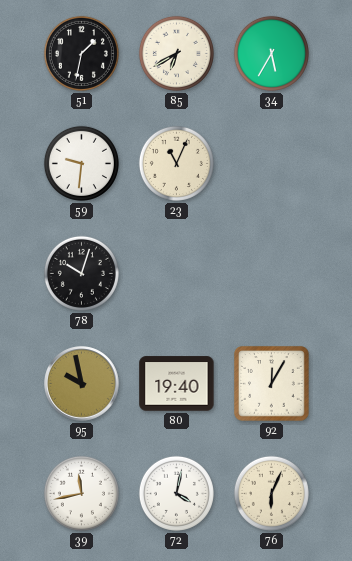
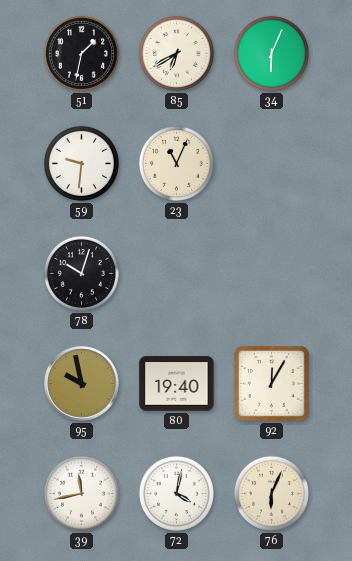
34: 5:35 -> 6:04 (271, 53)
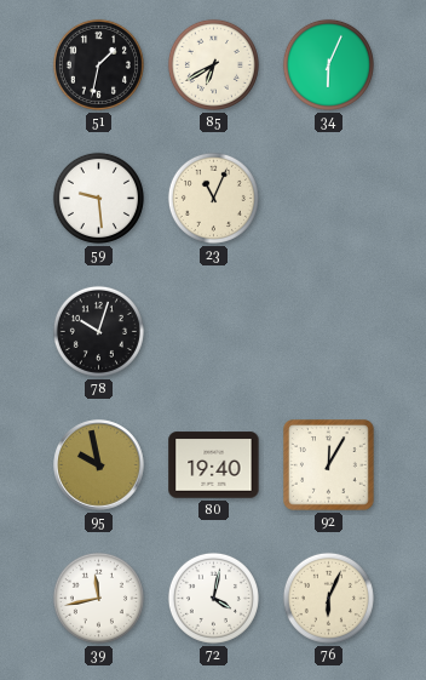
59: 9:31 -> 9:29 (98, 198)
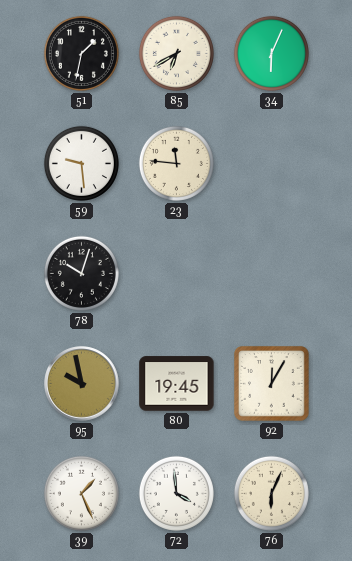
23: 11:04 -> 11:46 (176, 163)
80: 19:40 -> 19:45 (177, 384)
39: 11:43 -> 1:26 (81, 493)
72: 4:02 -> 3:59 (176, 493)
